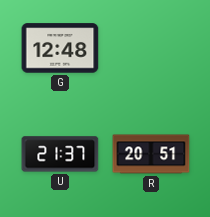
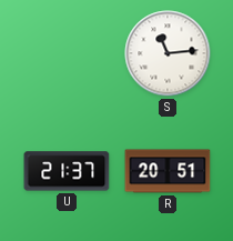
G: 12:48 -> none (60, 48)
S: none -> 11:14 (168, 53)
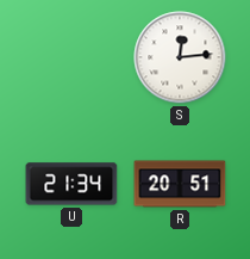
S: 11:14 -> 12:14 (180, 57)
U: 21:37 -> 21:34 (71, 184)
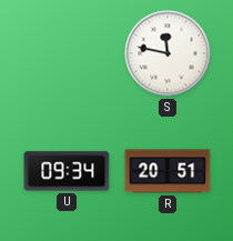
S: 12:14 -> 11:47 (168, 53)
U: 21:34 -> 09:34 (67, 171)
